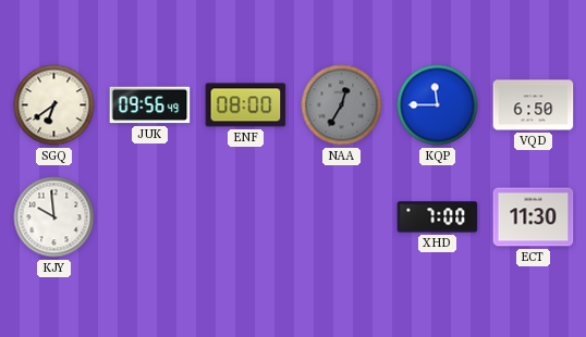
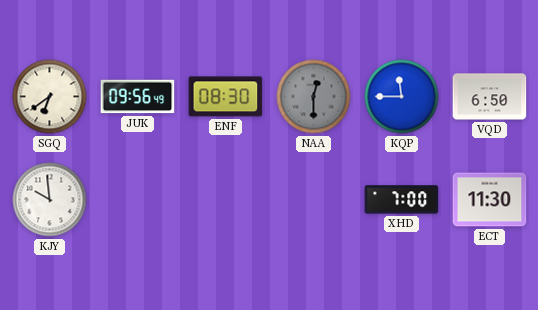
ENF: 08:00 -> 08:30 (226, 97)
NAA: 12:35 -> 12:30 (314, 97)
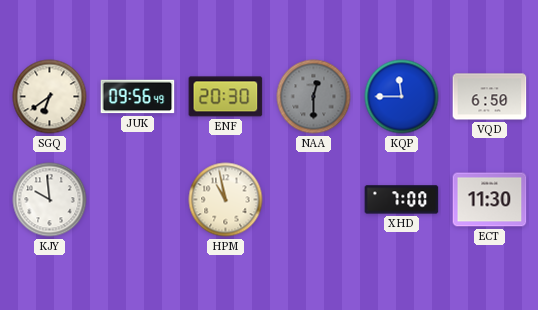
ENF: 08:30 -> 20:30 (226, 97)
HPM: none -> 10:58 (226, 200)
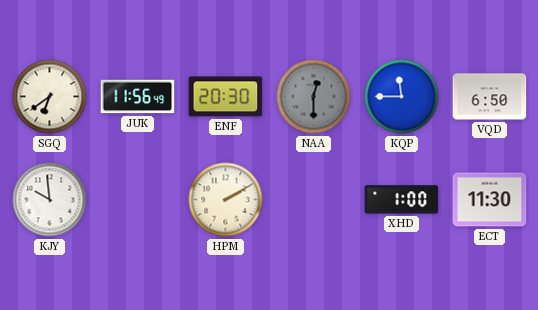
JUK: 09:56 -> 11:56 (138, 97)
HPM: 10:58 -> 2:10 (226, 200)
XHD: 7:00 -> 1:00 (402, 200)
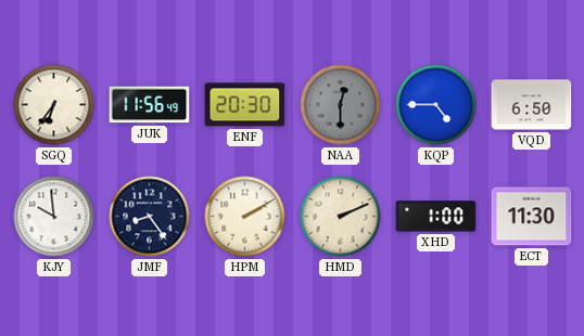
SGQ: 6:39 -> 6:36 (54, 105)
KQP: 11:45 -> 4:45 (436, 105)
JMF: none -> 8:24 (150, 217)
HMD: none -> 2:11 (341, 217)
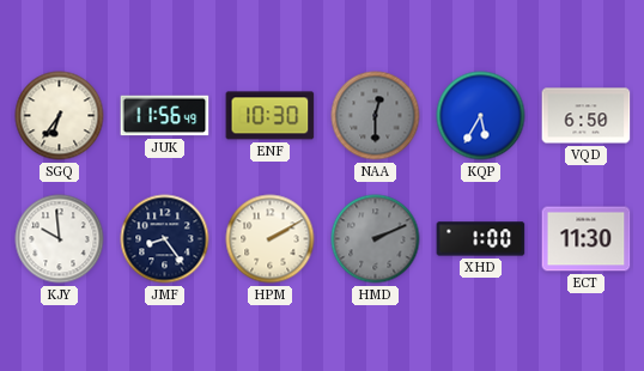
ENF: 20:30 -> 10:30 (271, 116)
KQP: 4:45 -> 5:35 (481, 116)
HMD dial: cream -> grey (376, 239)
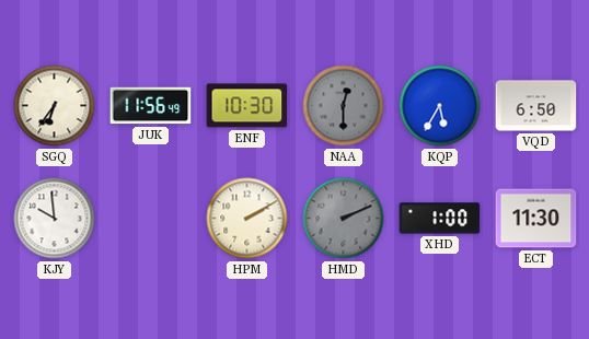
JMF: 8:24 -> none (165, 239)
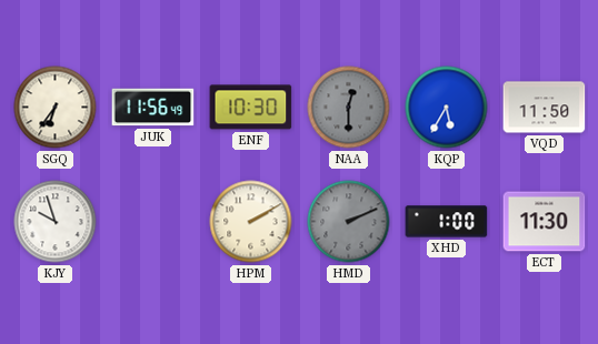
VQD: 6:50 -> 11:50 (545, 108)
KJY: 9:59 -> 9:57 (56, 222)
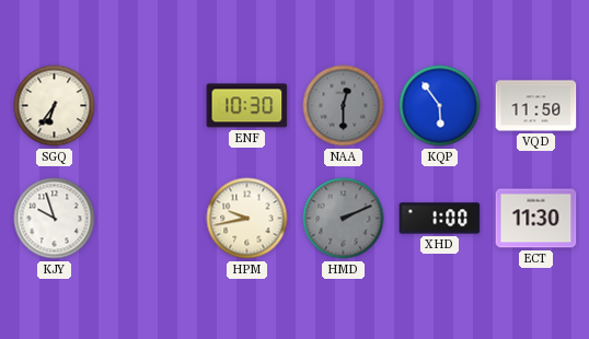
JUK: 11:56 -> none (153, 108)
KQP: 5:35 -> 5:54 (440, 106)
HPM: 2:10 -> 9:43 (247, 219)
